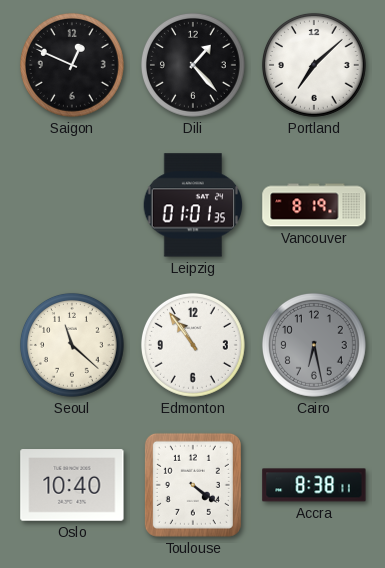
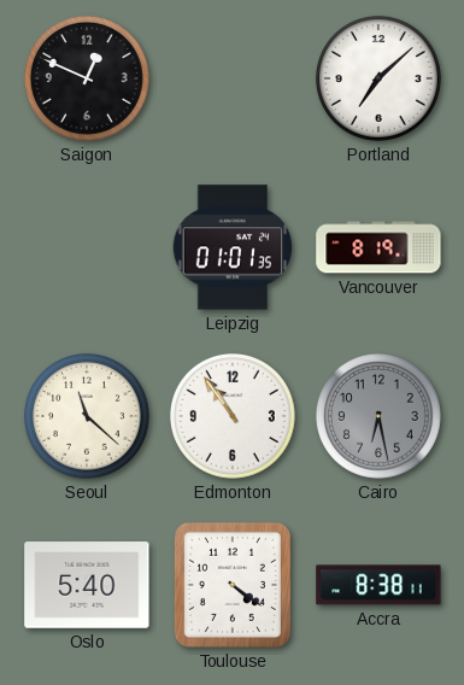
Dili: 1:23 -> none (193, 65)
Oslo: 10:40 -> 5:40 (87, 585)
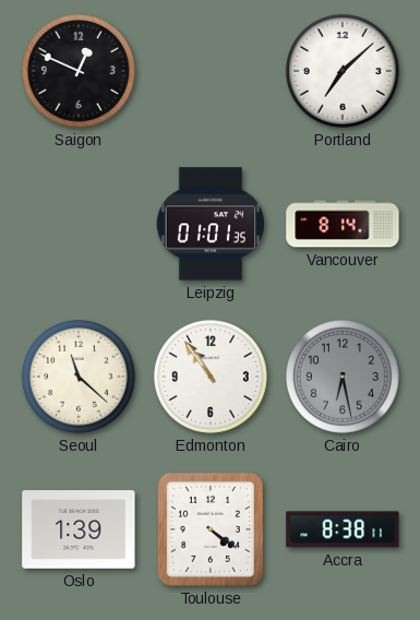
Vancouver: 8:19 -> 8:14 (343, 224)
Oslo: 5:40 -> 1:39 (79, 529)
